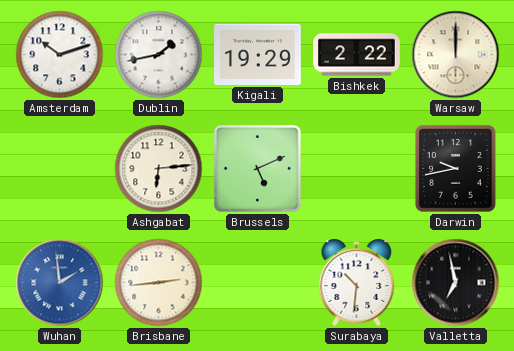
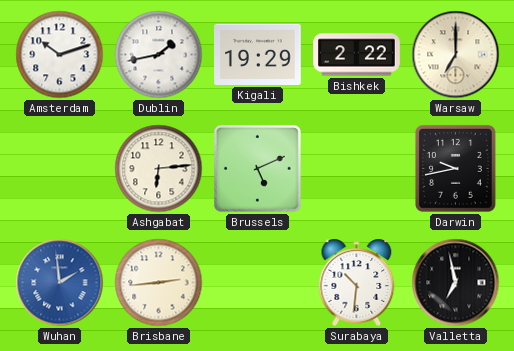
Warsaw: 12:00 -> 7:00 (456, 55)
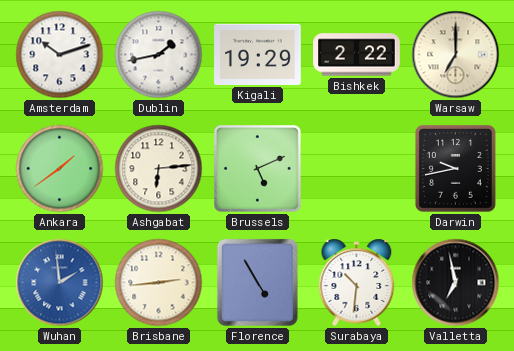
Ankara: none -> 1:39 (60, 169)
Florence: none -> 4:55 (257, 282)
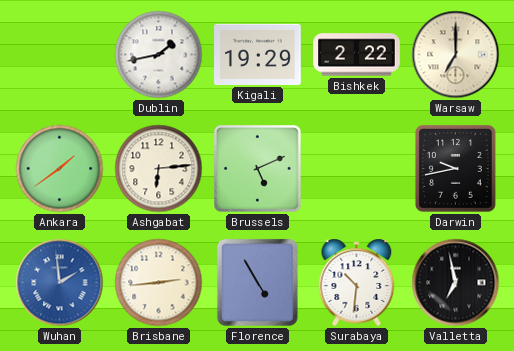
Amsterdam: 10:12 -> none (60, 55)
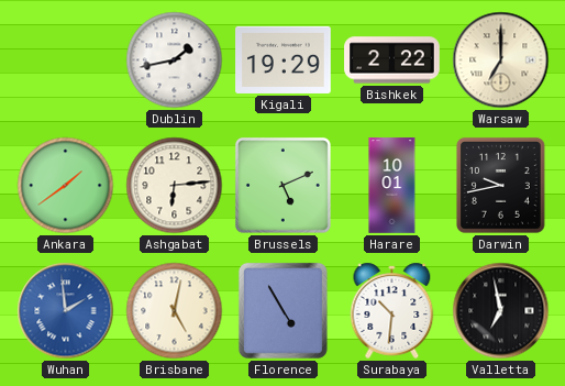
Harare: none -> 10:01 (392, 186)
Brisbane: 2:44 -> 5:02 (175, 311)
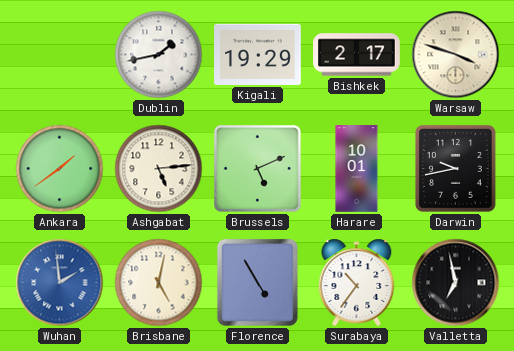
Bishkek: 2:22 -> 2:17 (357, 55)
Warsaw: 7:00 -> 3:48 (456, 55)
Ashgabat: 6:14 -> 5:14 (159, 169)
Surabaya: 10:31 -> 10:36 (357, 282)
